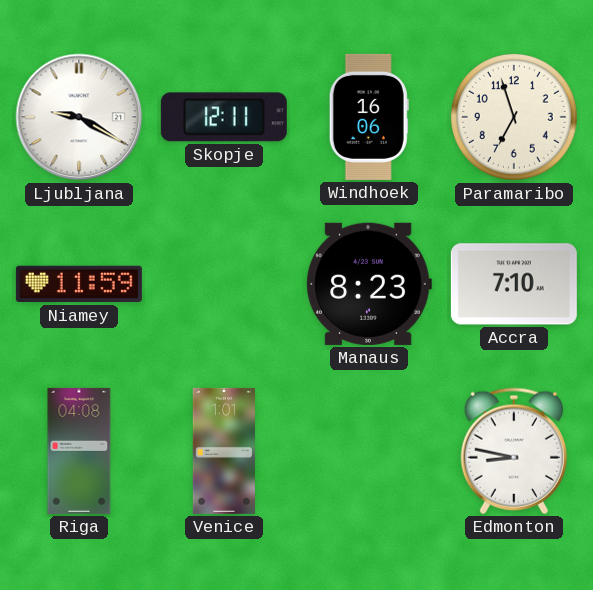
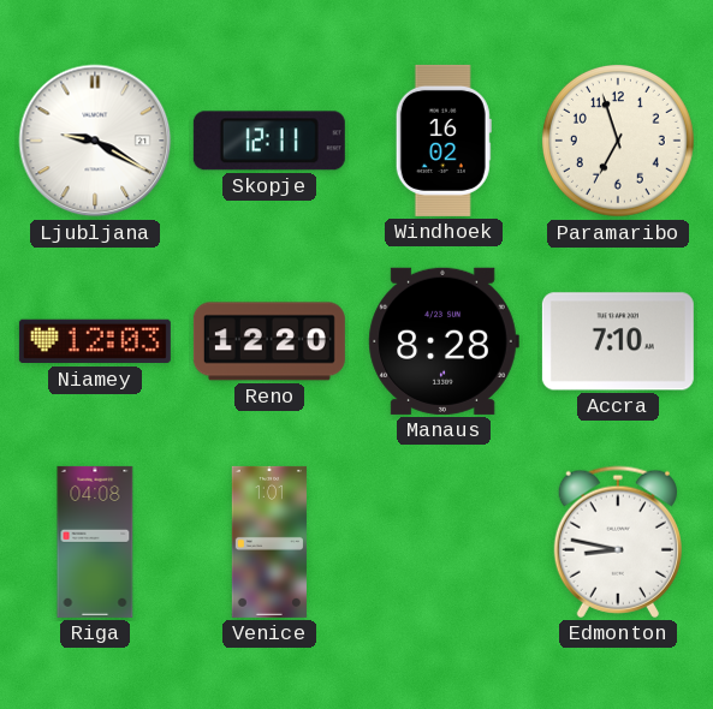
Windhoek: 16:06 -> 16:02 (444, 141)
Niamey: 11:59 -> 12:03 (95, 341)
Reno: none -> 12:20 (269, 341)
Manaus: 8:23 -> 8:28 (444, 341)
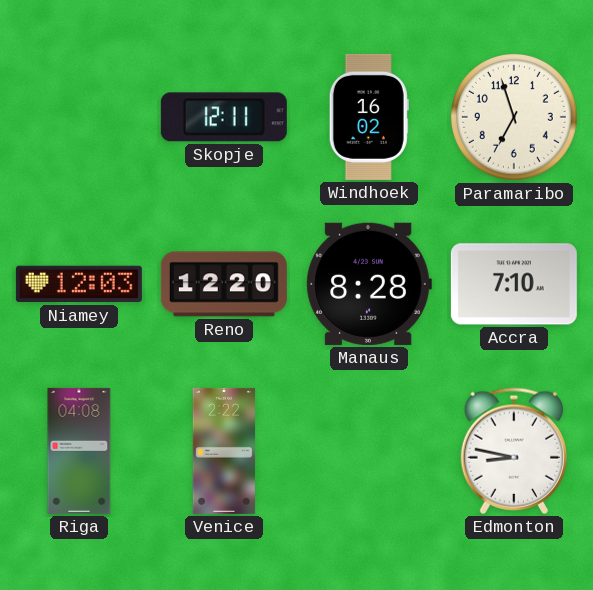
Ljubljana: 9:20 -> none (95, 141)
Venice: 1:01 -> 2:22 (224, 451)
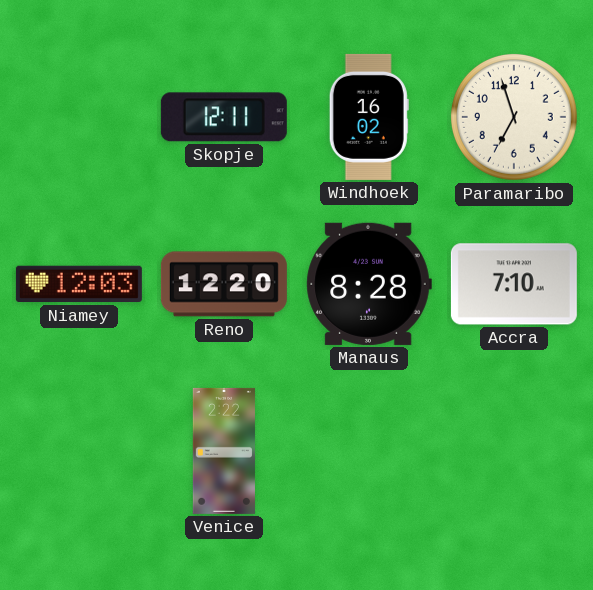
Riga: 04:08 -> none (79, 451)
Edmonton: 8:47 -> none (514, 451)
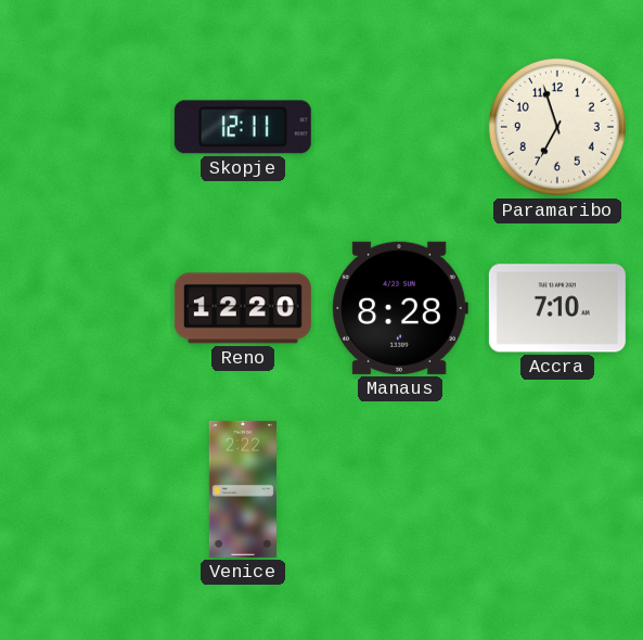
Windhoek: 16:02 -> none (369, 117)
Niamey: 12:03 -> none (79, 284)
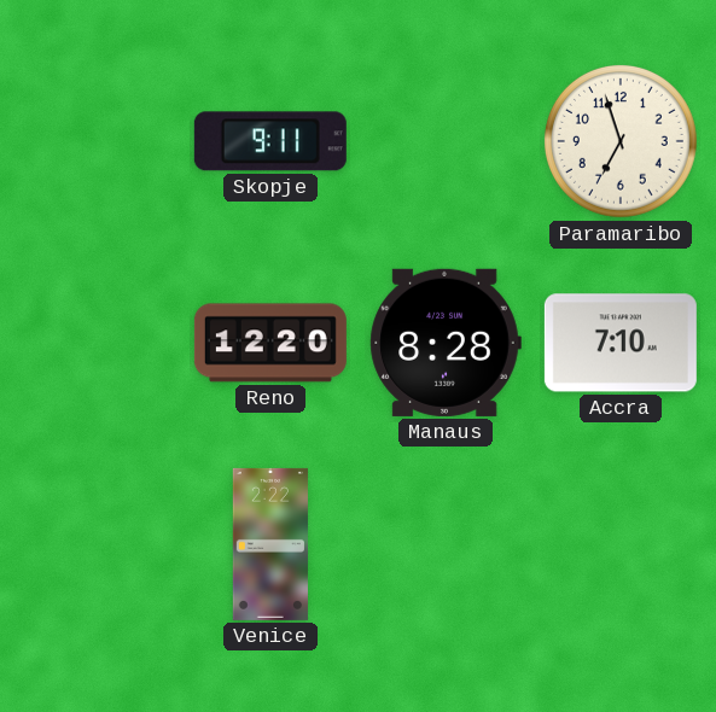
Skopje: 12:11 -> 9:11 (270, 141)
